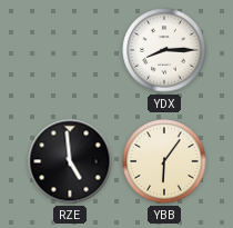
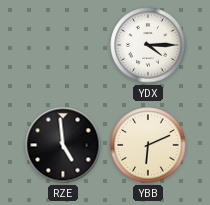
YDX: 8:15 -> 4:15 (148, 45)
YBB: 6:06 -> 6:11 (148, 145)
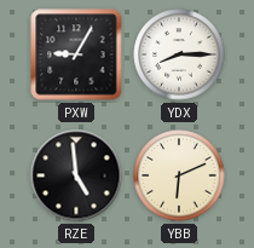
PXW: none -> 9:05 (76, 54)
YDX: 4:15 -> 8:15 (179, 54)
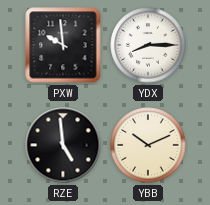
PXW: 9:05 -> 9:59 (63, 45)
YBB: 6:11 -> 10:11 (148, 145)
